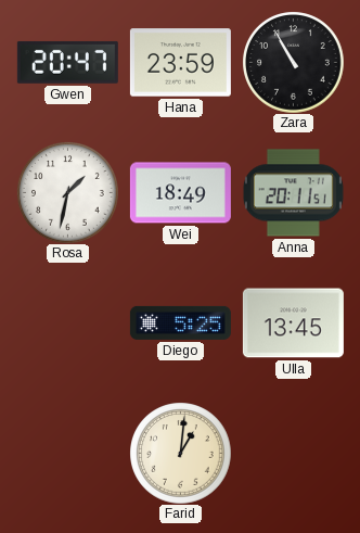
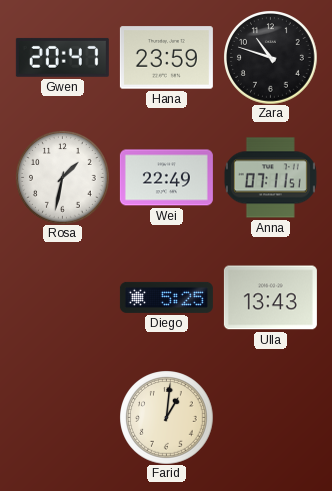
Zara: 10:55 -> 10:48 (270, 57)
Wei: 18:49 -> 22:49 (166, 178)
Anna: 20:11 -> 07:11 (270, 178)
Ulla: 13:45 -> 13:43 (270, 298)
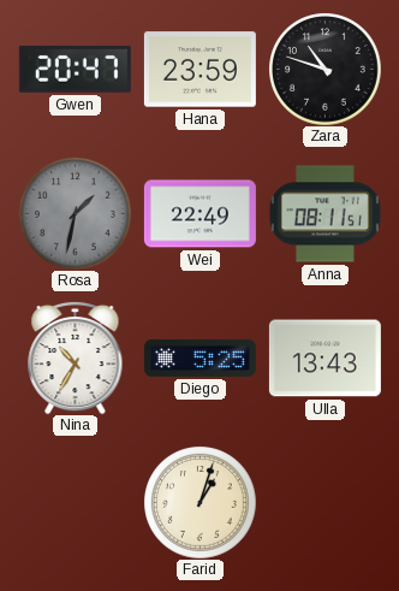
Rosa dial: white -> grey (75, 213)
Anna: 07:11 -> 08:11 (324, 214)
Nina: none -> 10:35 (76, 357)
Farid: 1:01 -> 1:03 (199, 502)
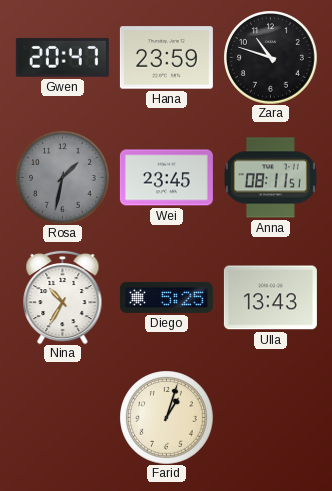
Wei: 22:49 -> 23:45 (166, 178)
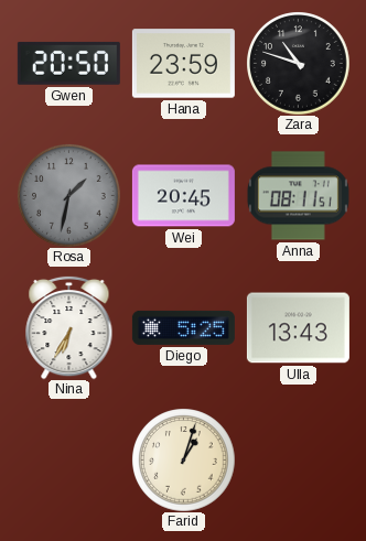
Gwen: 20:47 -> 20:50 (68, 63)
Wei: 23:45 -> 20:45 (183, 196)
Nina: 10:35 -> 6:35 (69, 327)
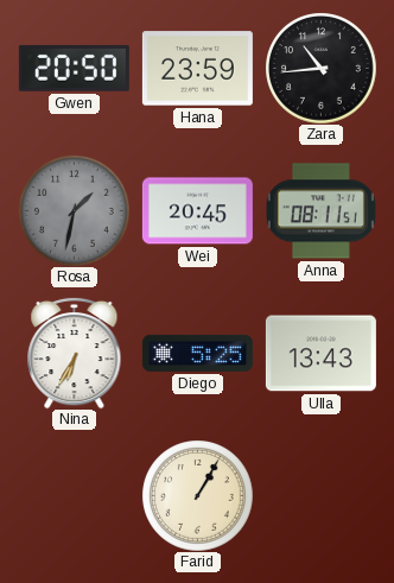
Zara: 10:48 -> 10:44 (320, 68)
Farid: 1:03 -> 1:05 (197, 495)
